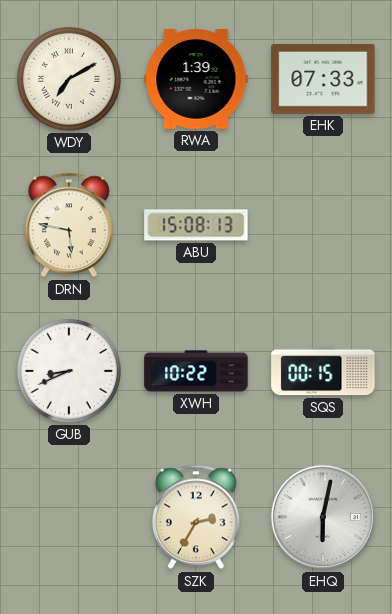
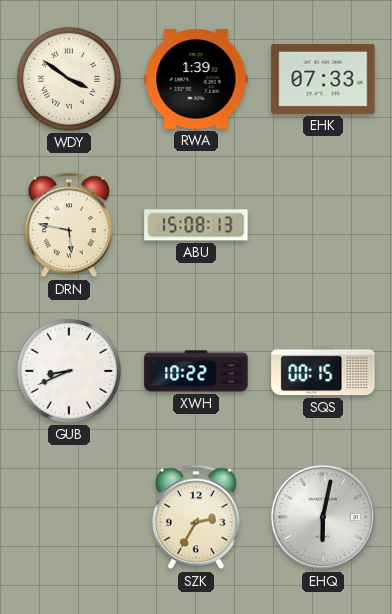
WDY: 7:10 -> 3:51 (69, 79)
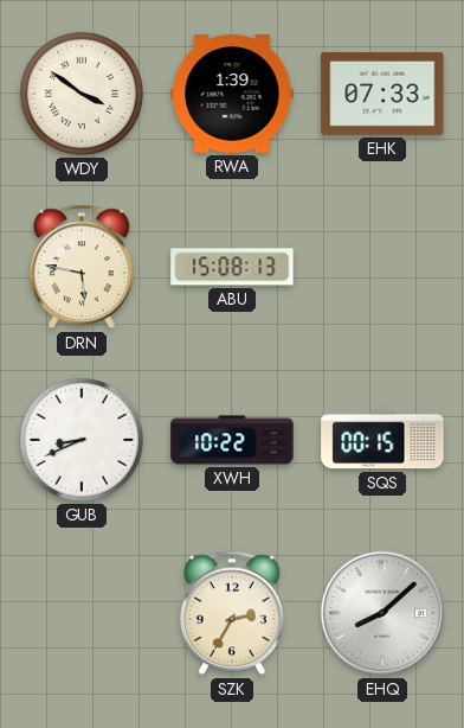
EHQ: 6:02 -> 8:08 (382, 613)
